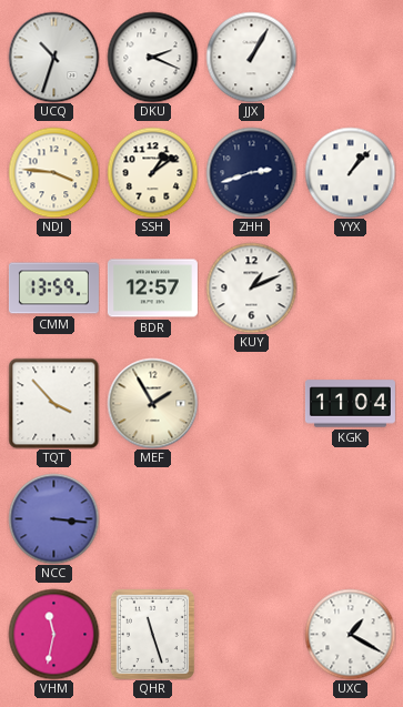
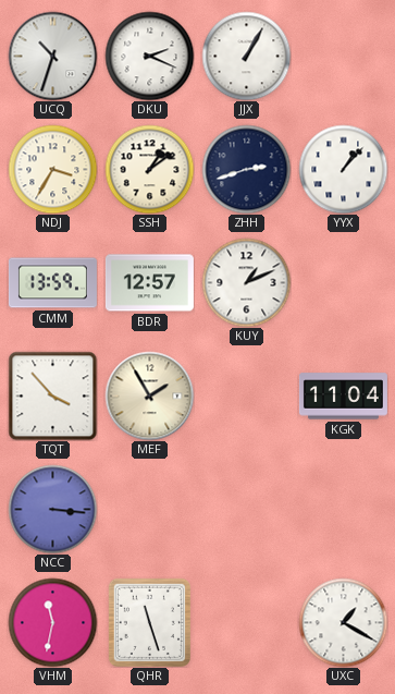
NDJ: 3:46 -> 3:35 (52, 169)
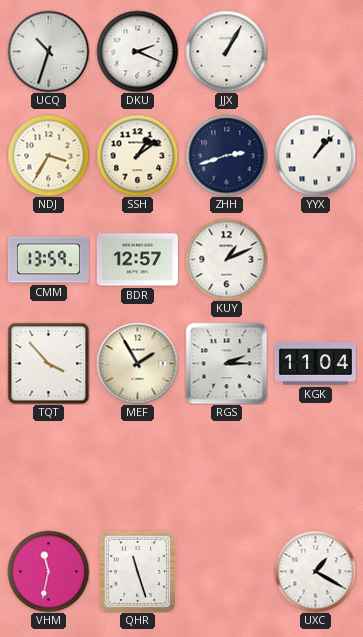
RGS: none -> 2:15 (226, 363)
NCC: 3:16 -> none (52, 509)
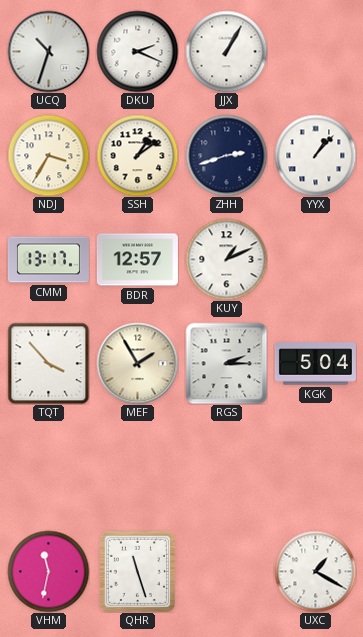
CMM: 13:59 -> 13:17 (48, 260)
KGK: 11:04 -> 5:04 (315, 364)
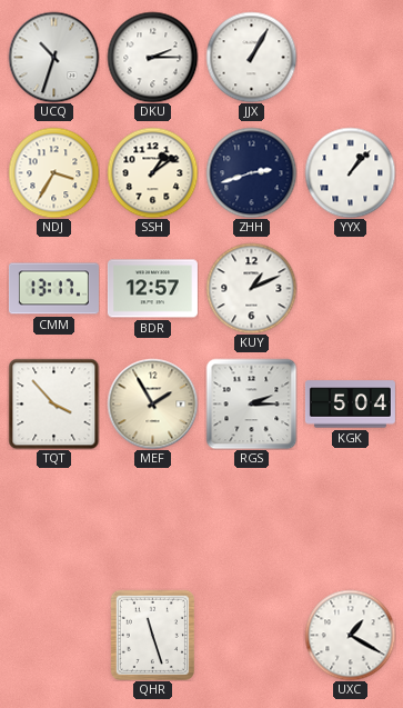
DKU: 2:19 -> 2:15 (152, 57)
VHM: 11:32 -> none (48, 571)
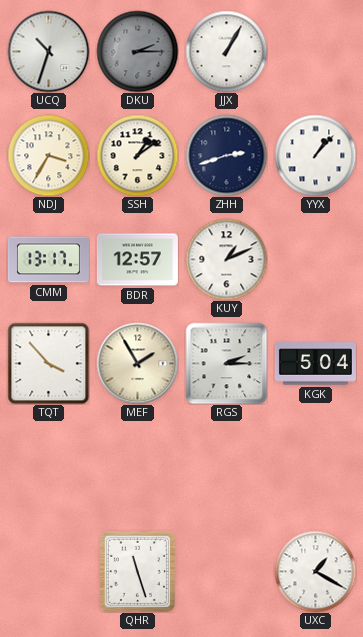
DKU dial: white -> grey (137, 51)
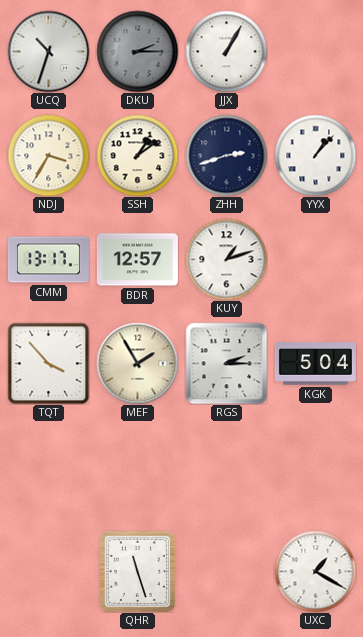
KUY: 1:11 -> 1:12 (226, 259)
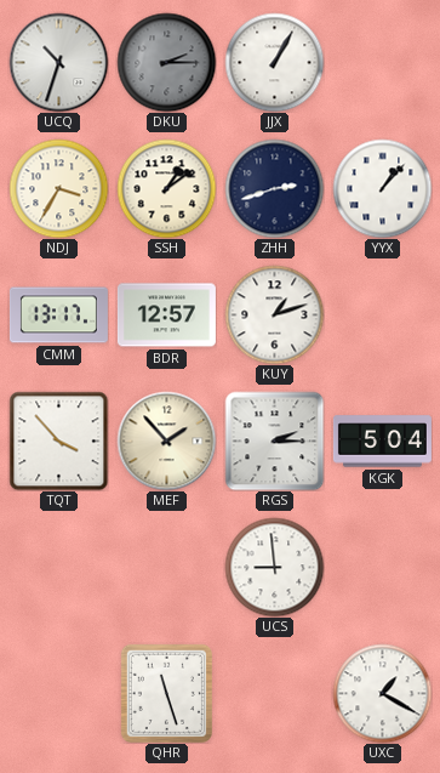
MEF: 1:55 -> 1:53 (166, 441)
UCS: none -> 8:59 (274, 567)
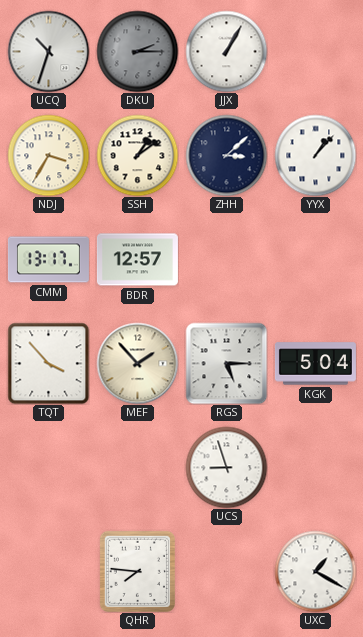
ZHH: 2:42 -> 3:08 (226, 155)
KUY: 1:12 -> none (274, 314)
RGS: 2:15 -> 5:15 (226, 363)
UCS: 8:59 -> 8:57 (226, 467)
QHR: 11:27 -> 7:46 (137, 571)
